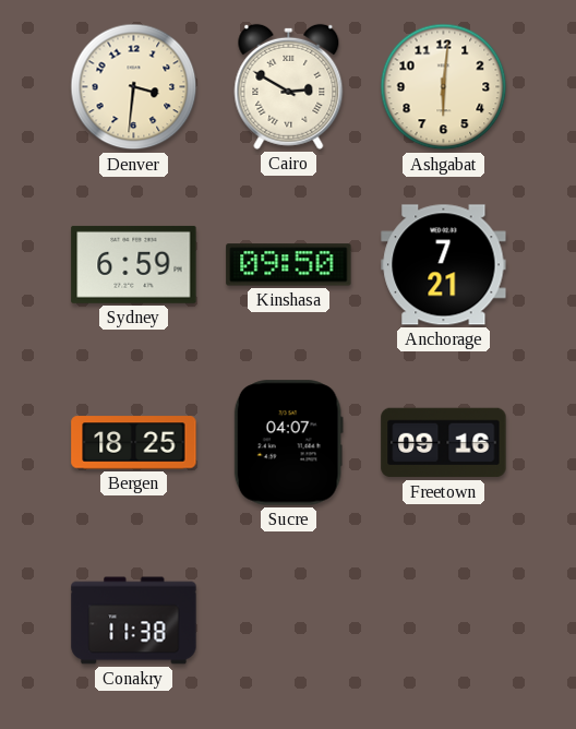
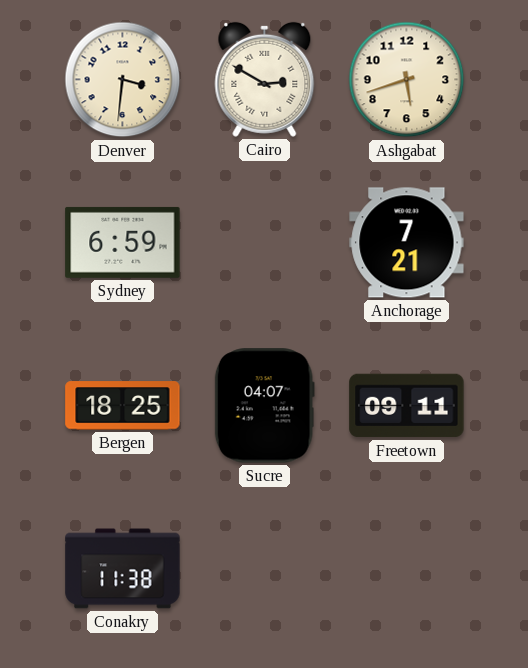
Ashgabat: 6:01 -> 5:42 (407, 80)
Kinshasa: 09:50 -> none (289, 265)
Freetown: 09:16 -> 09:11 (407, 406)
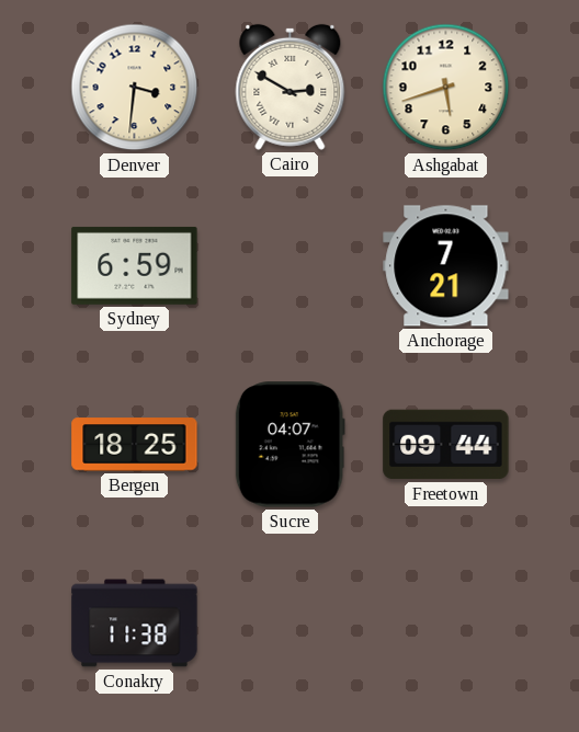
Freetown: 09:11 -> 09:44 (446, 445)
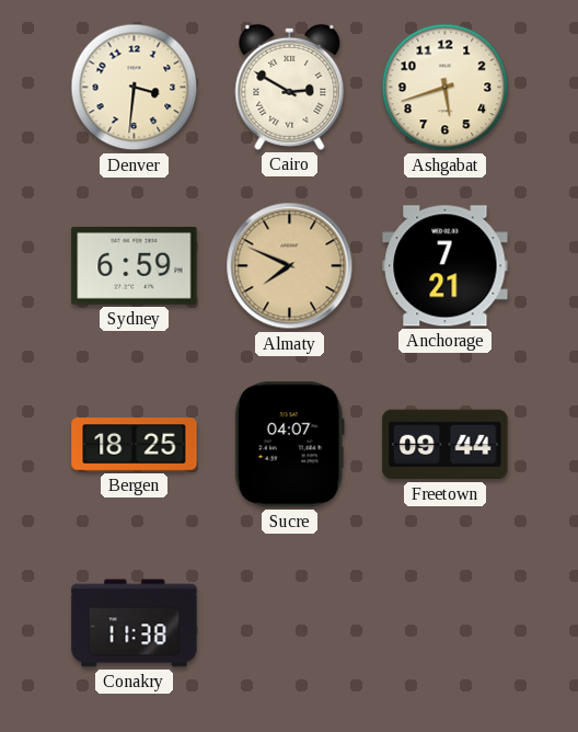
Almaty: none -> 7:49 (290, 266)
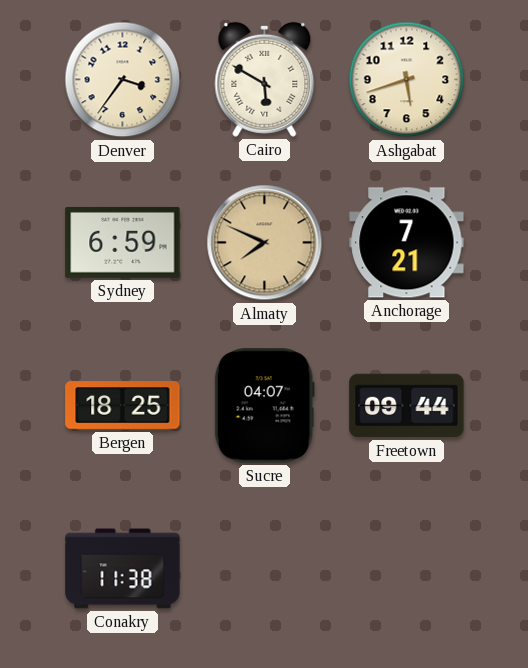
Denver: 3:31 -> 3:36 (123, 80)
Cairo: 2:50 -> 5:50 (265, 79)
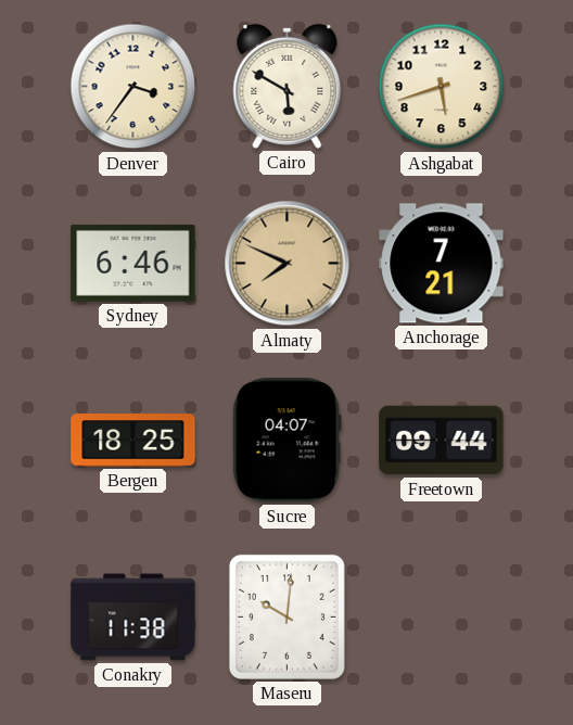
Sydney: 6:59 -> 6:46 (133, 263)
Maseru: none -> 10:01 (286, 616)
